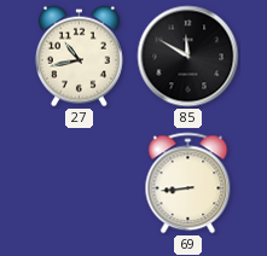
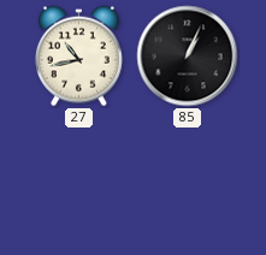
85: 11:50 -> 1:04 (188, 57)
69: 8:44 -> none (188, 184)
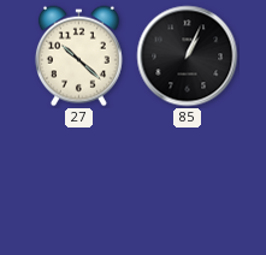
27: 10:43 -> 10:22 (78, 57)
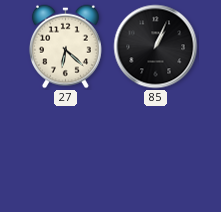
27: 10:22 -> 6:22 (65, 47)
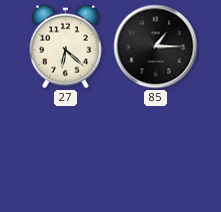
85: 1:04 -> 1:15 (156, 47)
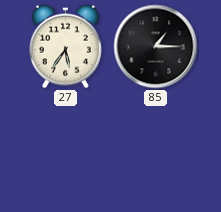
27: 6:22 -> 5:36 (65, 47)
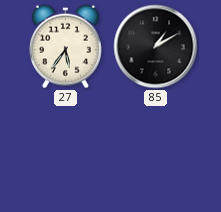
85: 1:15 -> 1:10 (156, 47)
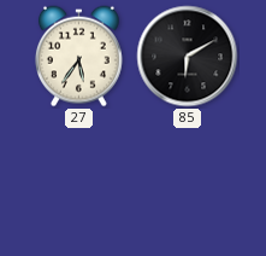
85: 1:10 -> 6:10 (188, 57)
